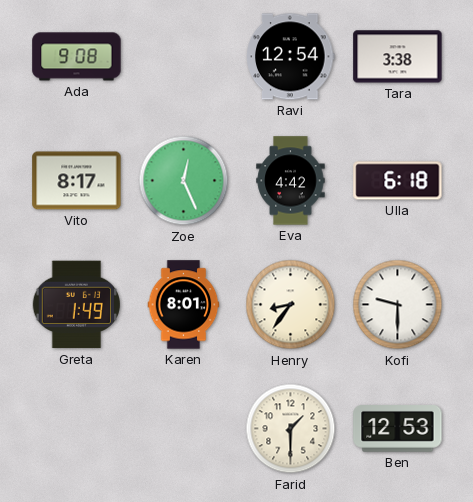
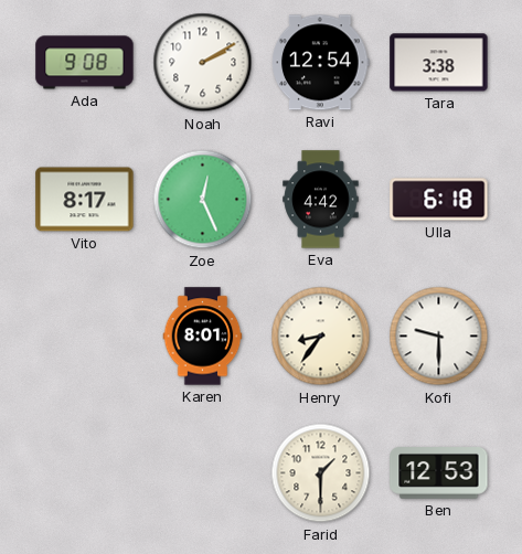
Noah: none -> 2:10 (203, 63)
Greta: 1:49 -> none (76, 305)
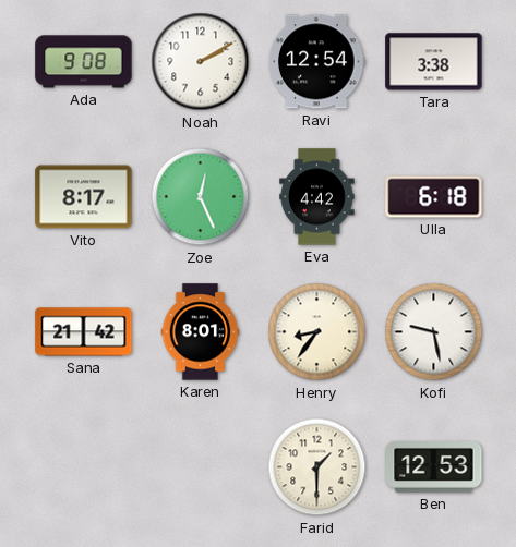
Sana: none -> 21:42 (84, 332)
Kofi: 9:30 -> 9:28 (434, 332)
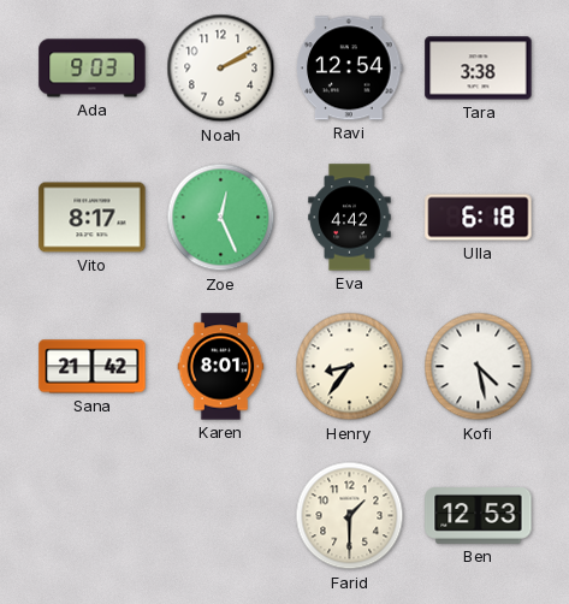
Ada: 9:08 -> 9:03 (93, 69)
Kofi: 9:28 -> 4:28 (479, 367)
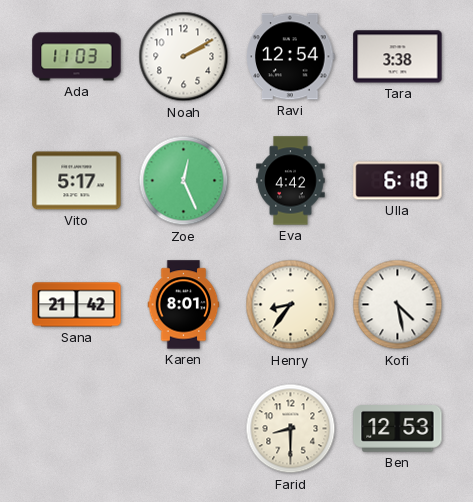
Ada: 9:03 -> 11:03 (77, 57)
Vito: 8:17 -> 5:17 (77, 181)
Farid: 1:30 -> 8:30 (291, 429)
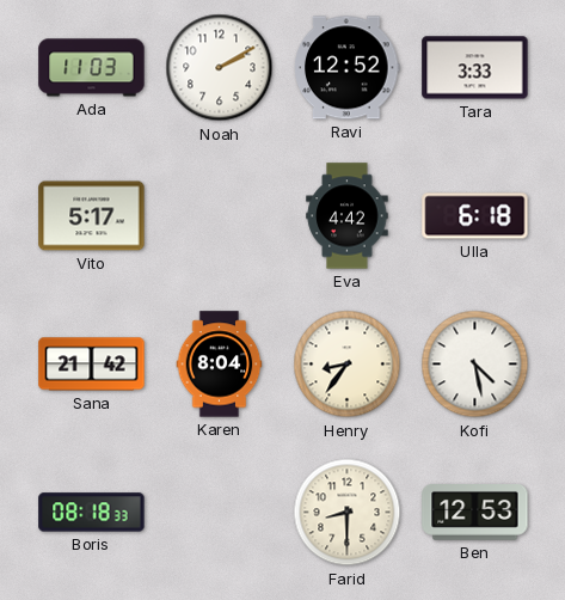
Ravi: 12:54 -> 12:52 (348, 68)
Tara: 3:38 -> 3:33 (475, 68)
Zoe: 12:26 -> none (184, 181)
Karen: 8:01 -> 8:04 (220, 365)
Boris: none -> 08:18 (92, 513)
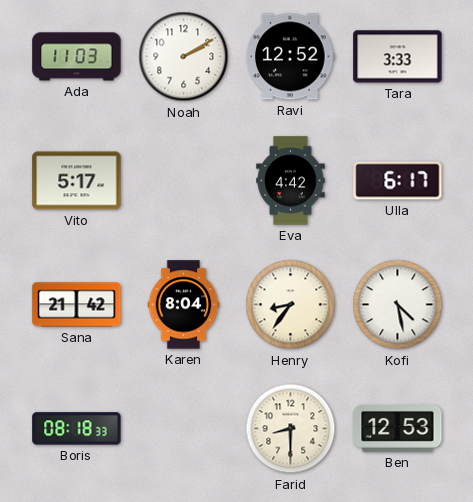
Ulla: 6:18 -> 6:17 (398, 181)
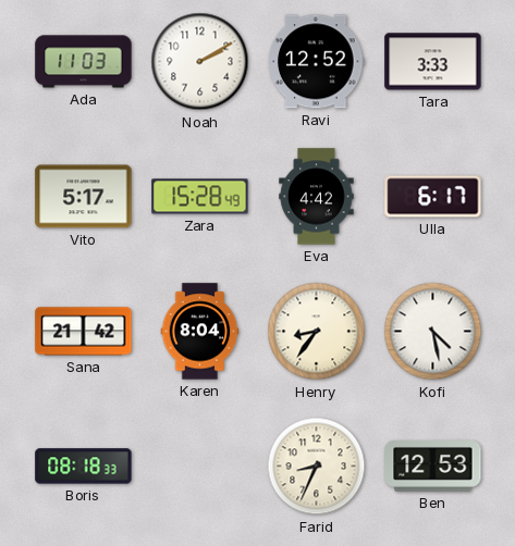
Zara: none -> 15:28 (200, 197)
Farid: 8:30 -> 8:34 (317, 467)
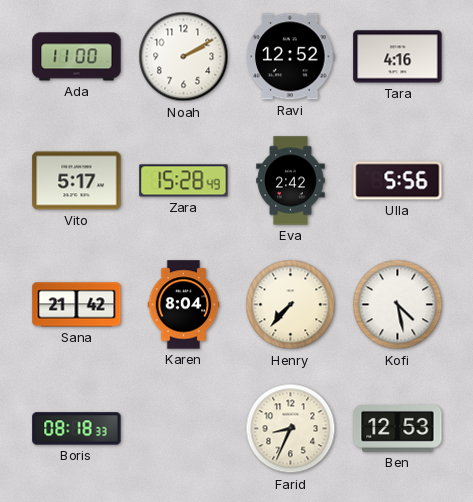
Ada: 11:03 -> 11:00 (77, 57)
Tara: 3:33 -> 4:16 (398, 57)
Eva: 4:42 -> 2:42 (291, 181)
Ulla: 6:17 -> 5:56 (398, 181)
Henry: 8:36 -> 7:37 (291, 305)
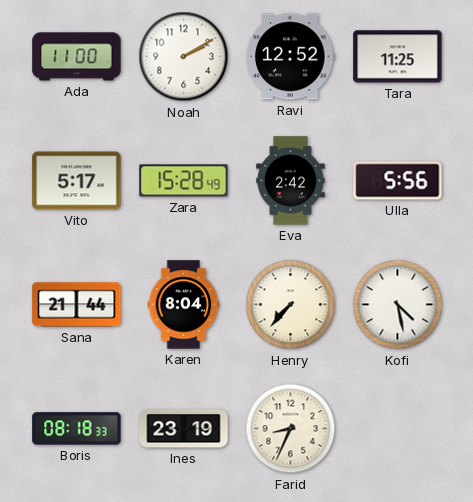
Tara: 4:16 -> 11:25 (398, 57)
Sana: 21:42 -> 21:44 (77, 305)
Ines: none -> 23:19 (184, 429)
Ben: 12:53 -> none (398, 429)
